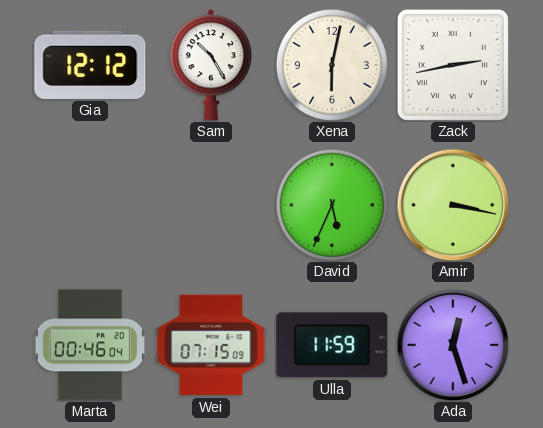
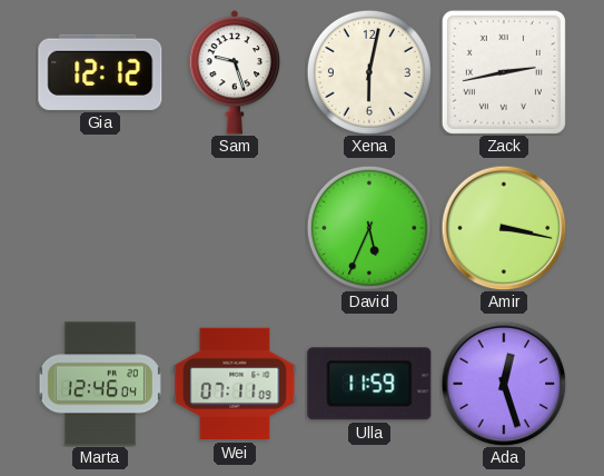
Sam: 10:25 -> 9:27 (235, 72)
Marta: 00:46 -> 12:46 (100, 384)
Wei: 07:15 -> 07:11 (235, 384)
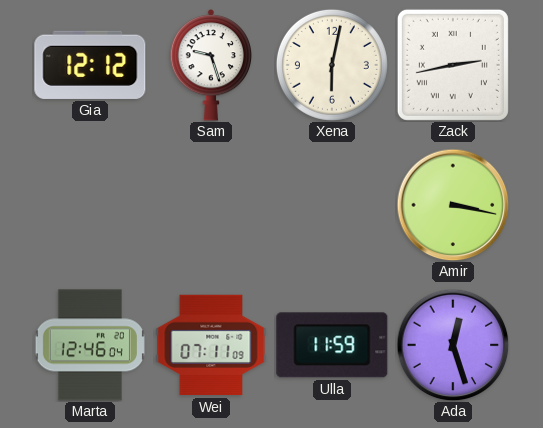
David: 5:34 -> none (369, 228)
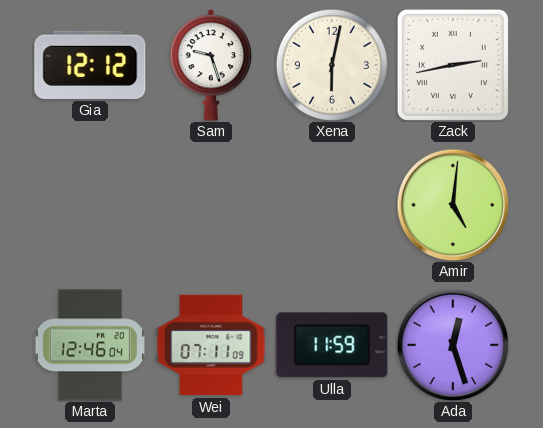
Amir: 3:17 -> 5:01 (453, 205)
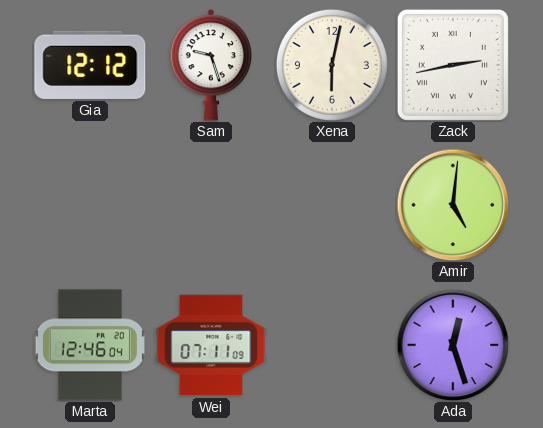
Ulla: 11:59 -> none (332, 345)
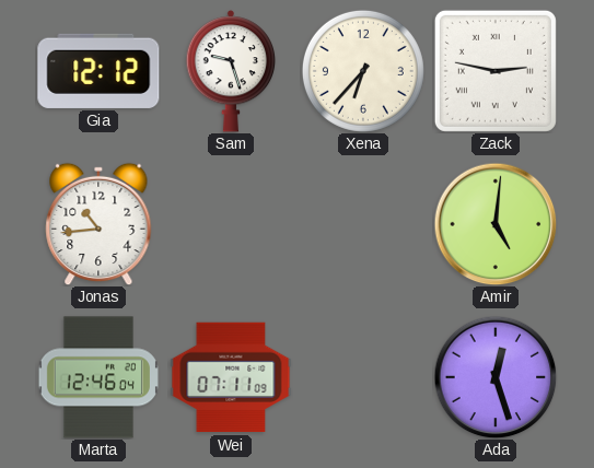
Xena: 6:02 -> 6:37 (363, 71)
Zack: 2:43 -> 2:47 (496, 71)
Jonas: none -> 10:44 (98, 224)
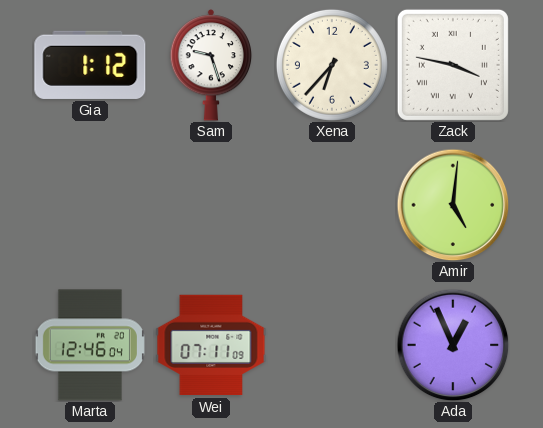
Gia: 12:12 -> 1:12 (90, 65)
Zack: 2:47 -> 3:47 (453, 65)
Jonas: 10:44 -> none (98, 224)
Ada: 12:27 -> 12:56 (453, 345)
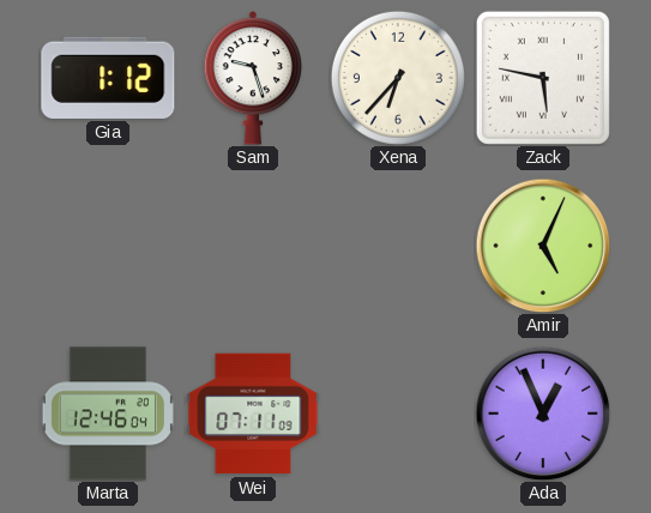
Zack: 3:47 -> 5:47 (543, 78)
Amir: 5:01 -> 5:04 (543, 246)
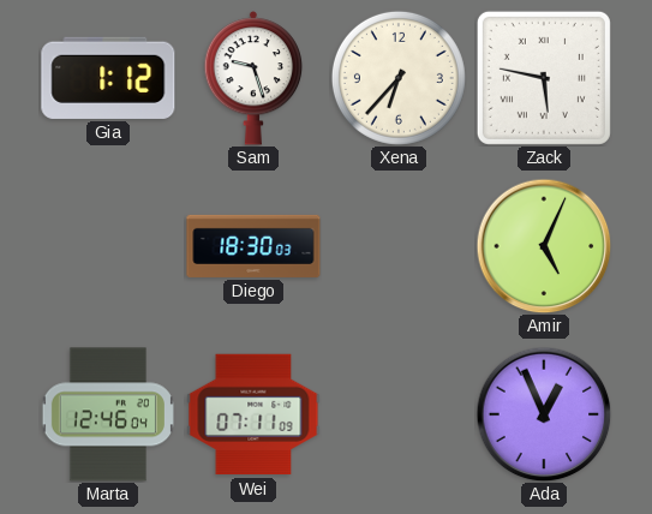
Diego: none -> 18:30 (253, 246)
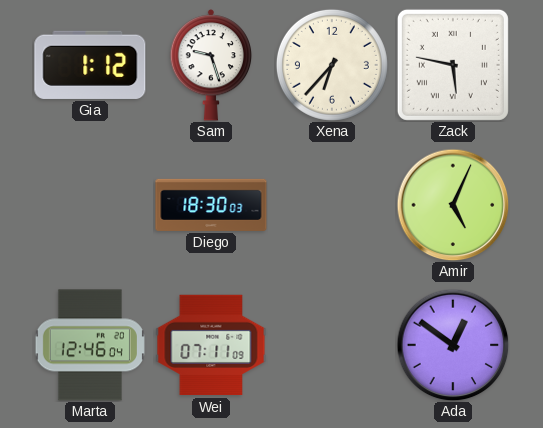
Ada: 12:56 -> 12:51 (453, 345)
